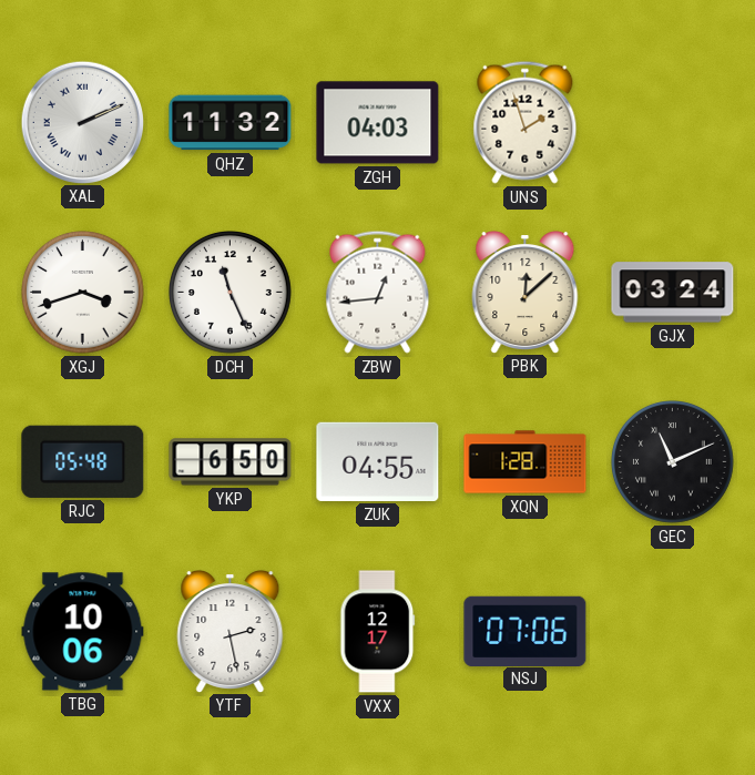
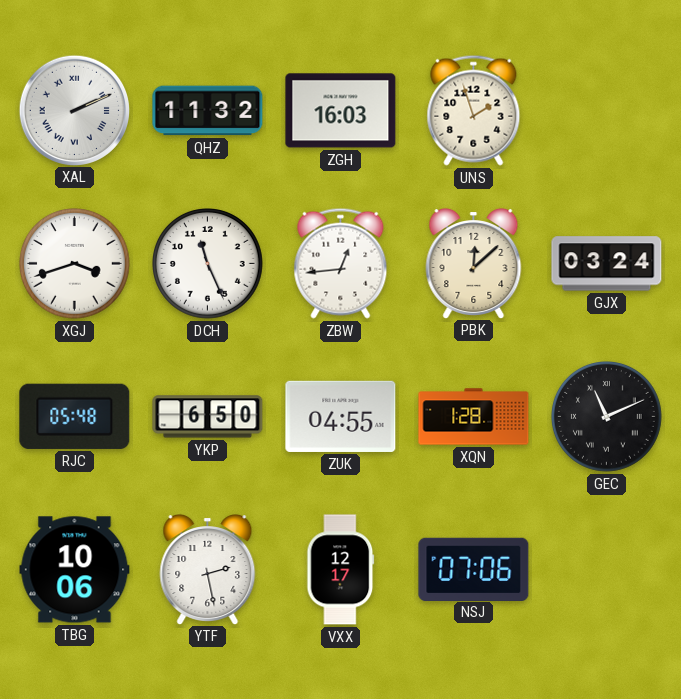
ZGH: 04:03 -> 16:03 (341, 111)
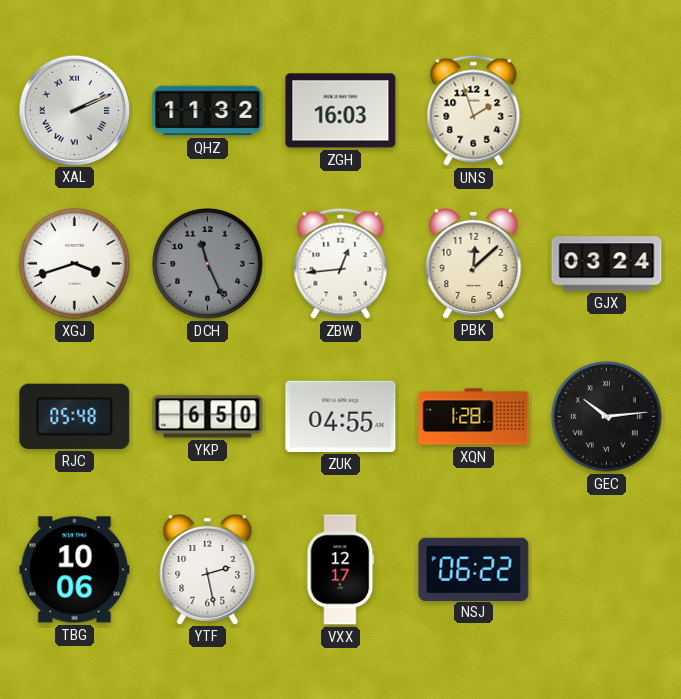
DCH dial: white -> grey (208, 264)
GEC: 11:11 -> 10:14 (607, 417)
NSJ: 07:06 -> 06:22 (474, 569)
